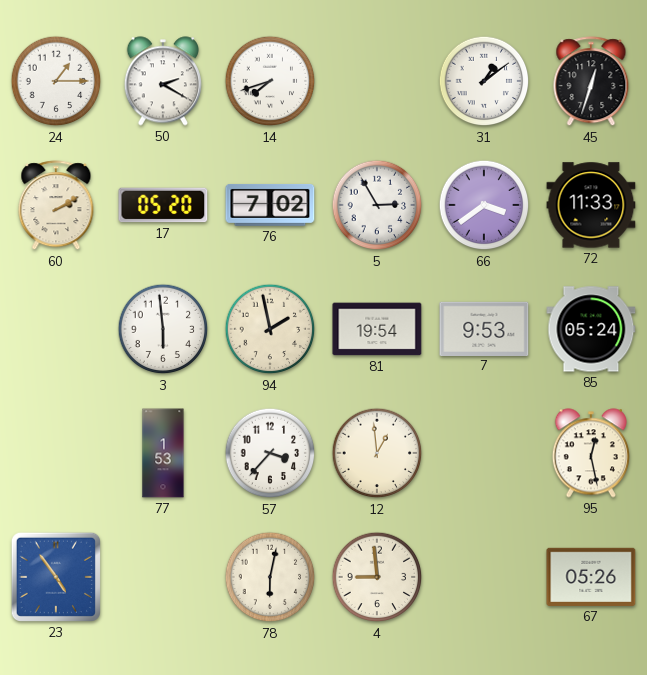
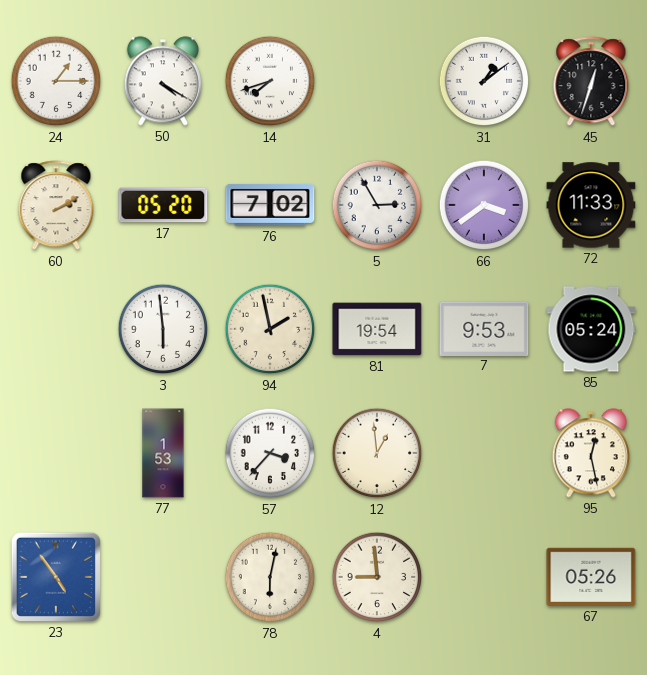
50: 2:20 -> 4:20 (163, 81)
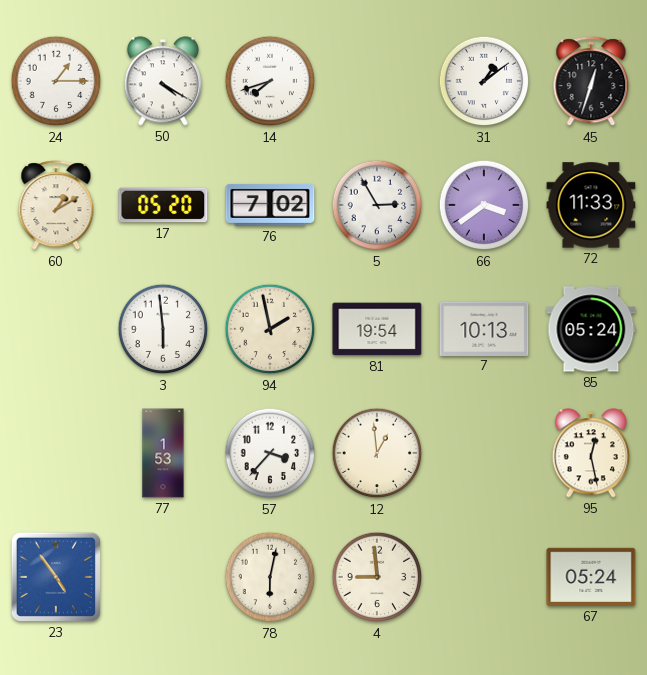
60: 2:10 -> 1:10 (56, 206)
7: 9:53 -> 10:13 (484, 328)
67: 05:26 -> 05:24 (591, 577)
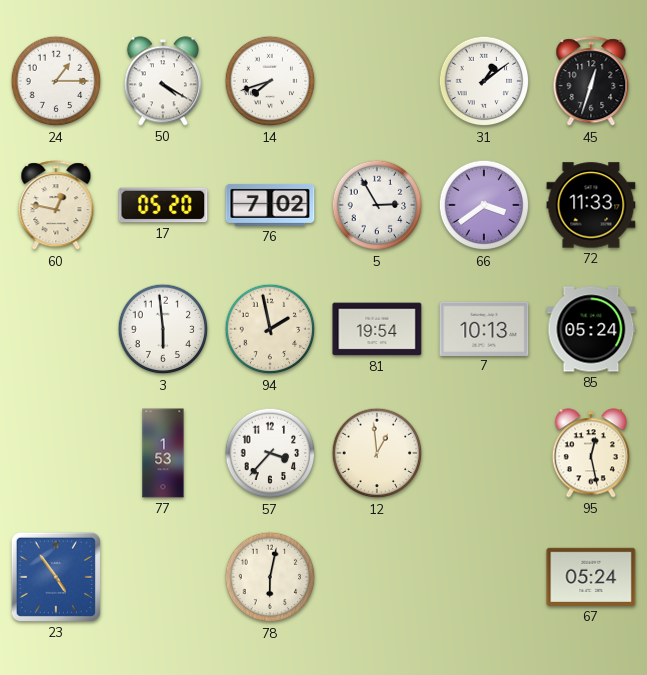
60: 1:10 -> 12:47 (56, 206)
4: 8:59 -> none (377, 577)
